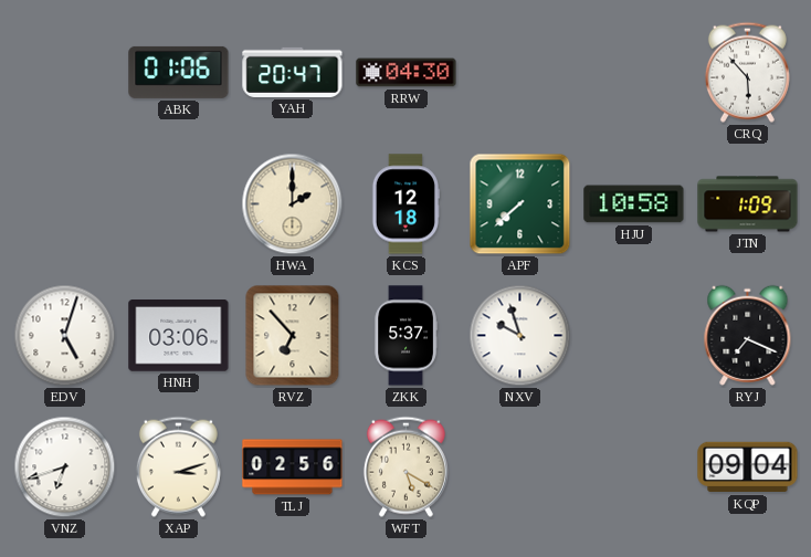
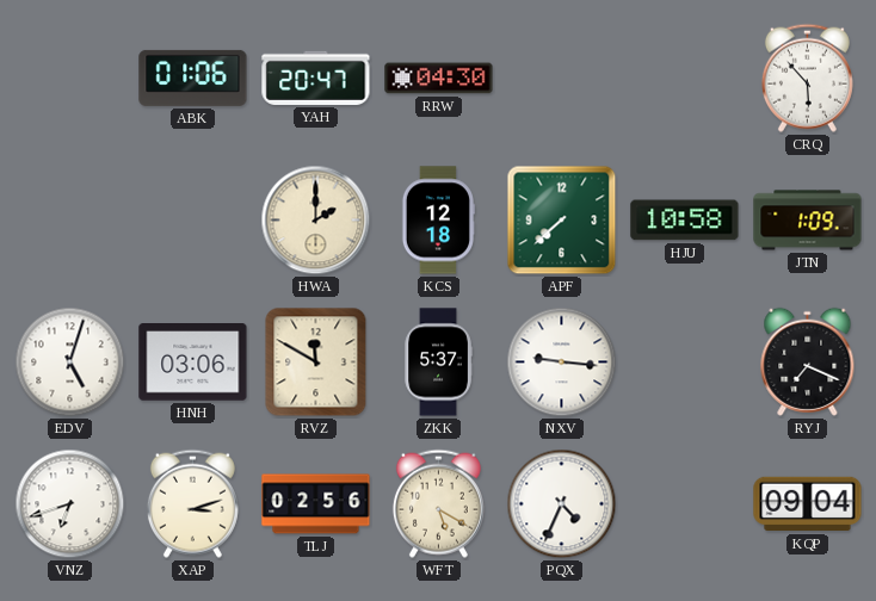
RVZ: 6:53 -> 11:50 (316, 363)
NXV: 9:57 -> 9:16 (562, 363)
PQX: none -> 4:34 (562, 504)
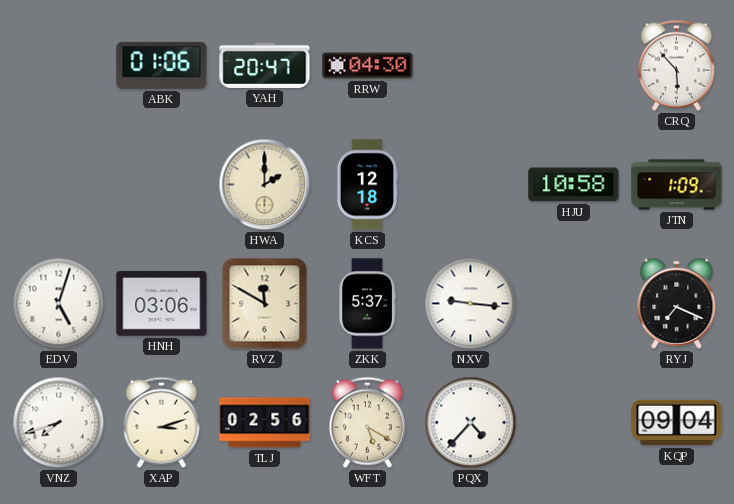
APF: 7:38 -> none (562, 221)
VNZ: 6:42 -> 7:42 (59, 423)
PQX: 4:34 -> 4:37 (471, 423)
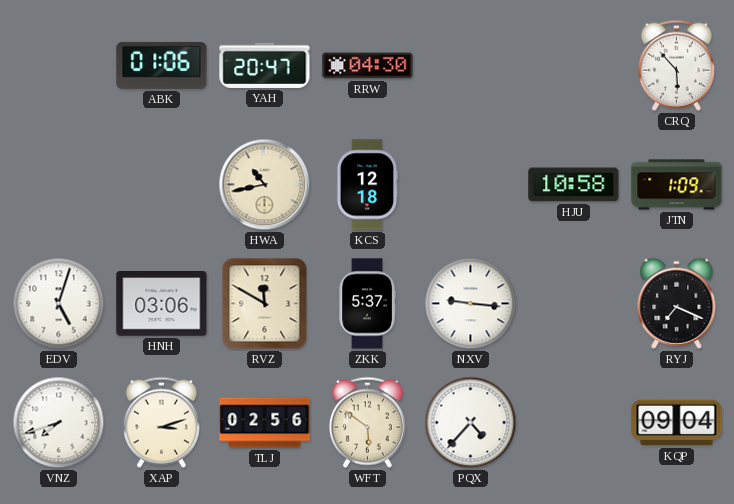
HWA: 2:00 -> 10:43 (265, 185)
WFT: 5:20 -> 5:51 (367, 422)
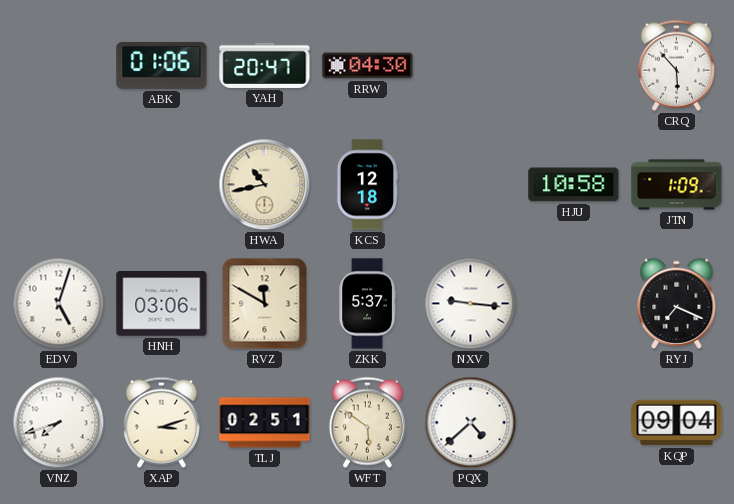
TLJ: 02:56 -> 02:51 (265, 423)
PQX: 4:37 -> 4:38 (471, 423)
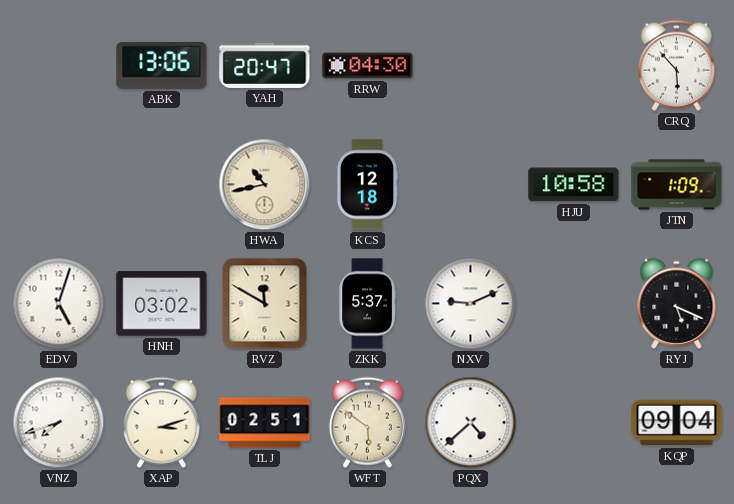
ABK: 01:06 -> 13:06 (162, 65)
HNH: 03:06 -> 03:02 (162, 304)
NXV: 9:16 -> 9:11 (471, 304)
RYJ: 7:19 -> 5:19 (677, 303)
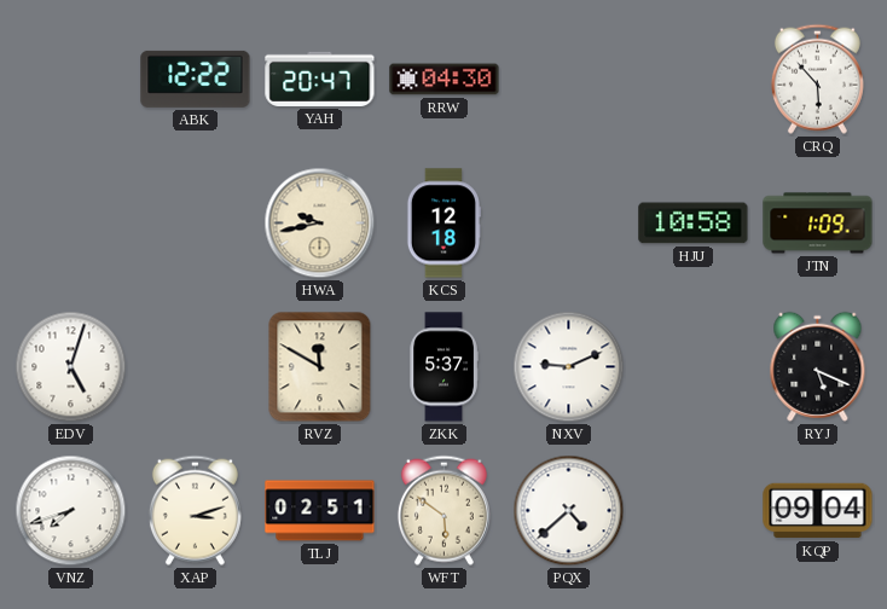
ABK: 13:06 -> 12:22 (196, 79)
HWA: 10:43 -> 9:43 (320, 224)
HNH: 03:02 -> none (162, 304)
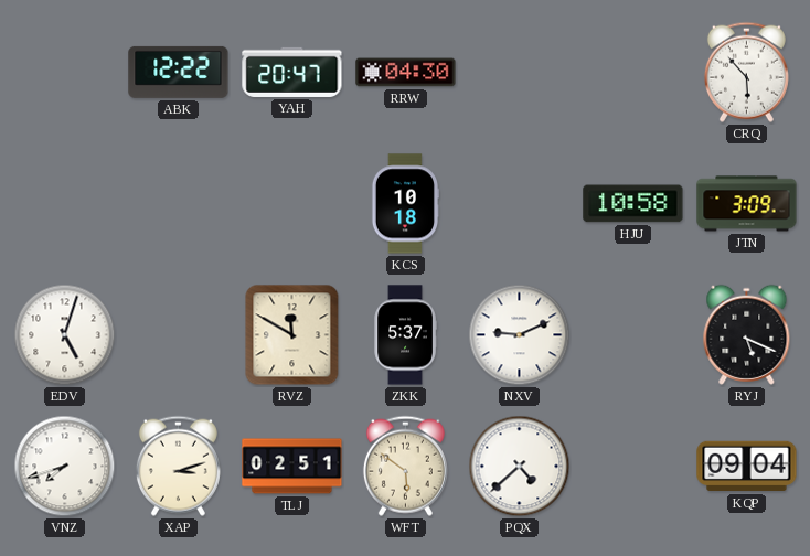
HWA: 9:43 -> none (320, 224)
KCS: 12:18 -> 10:18 (404, 204)
JTN: 1:09 -> 3:09 (747, 204)
